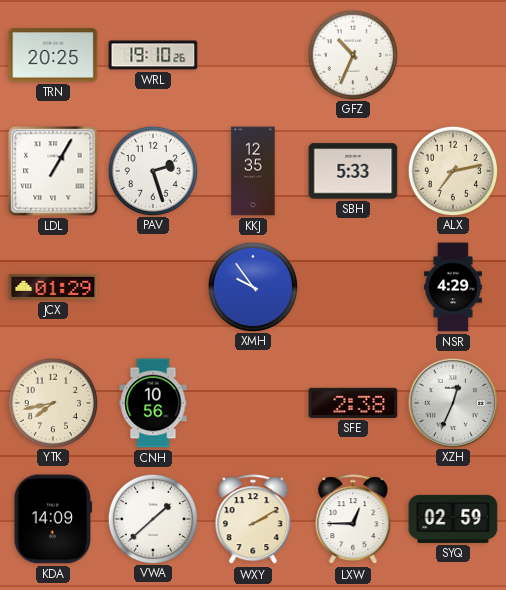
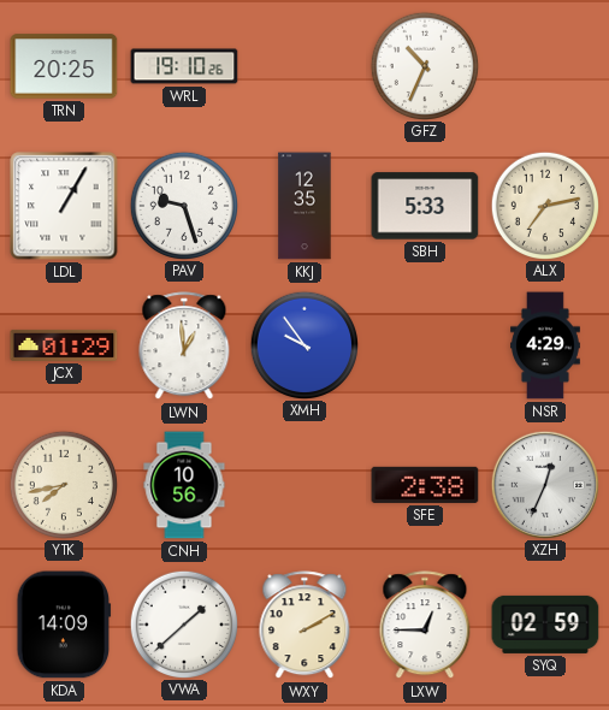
PAV: 2:27 -> 9:27 (183, 205)
LWN: none -> 12:59 (184, 347)
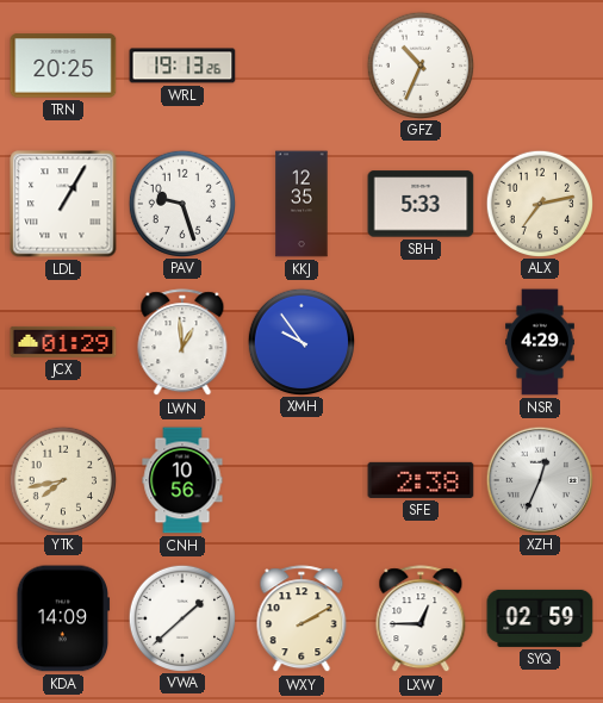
WRL: 19:10 -> 19:13 (182, 66)
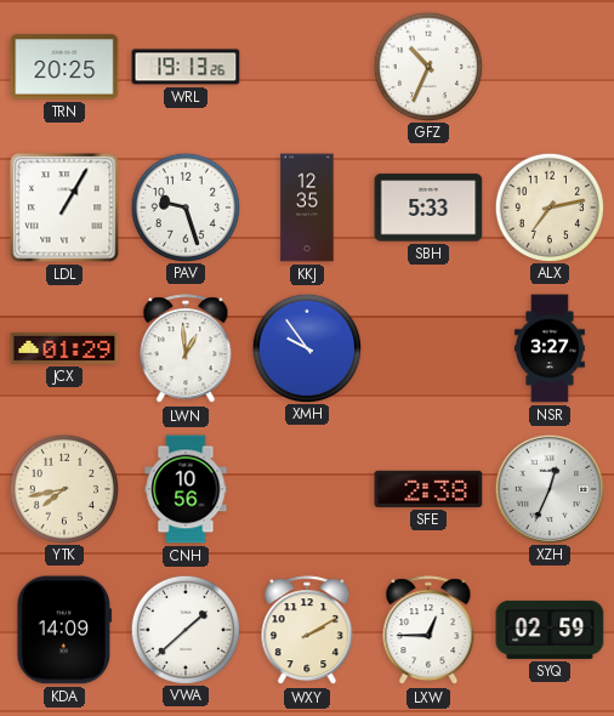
NSR: 4:29 -> 3:27 (551, 348)
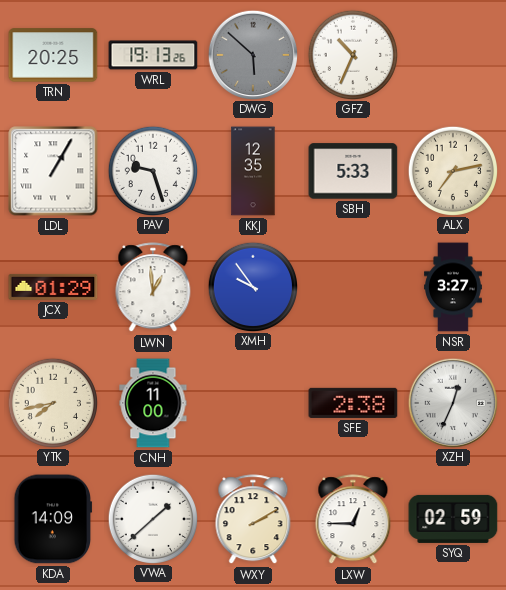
DWG: none -> 5:52 (252, 54)
CNH: 10:56 -> 11:00 (153, 403)
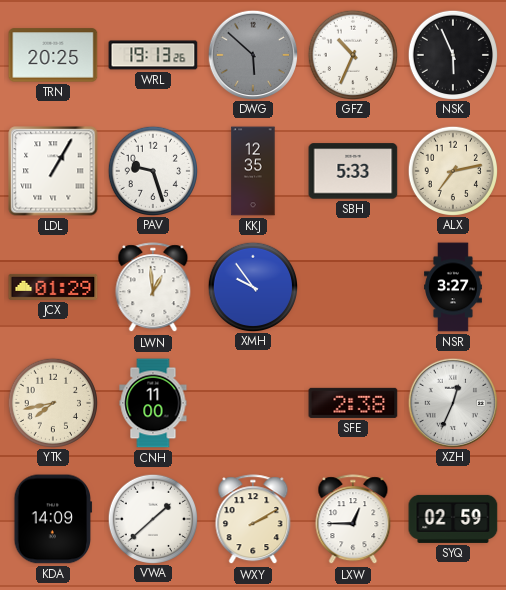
NSK: none -> 5:56 (452, 54)
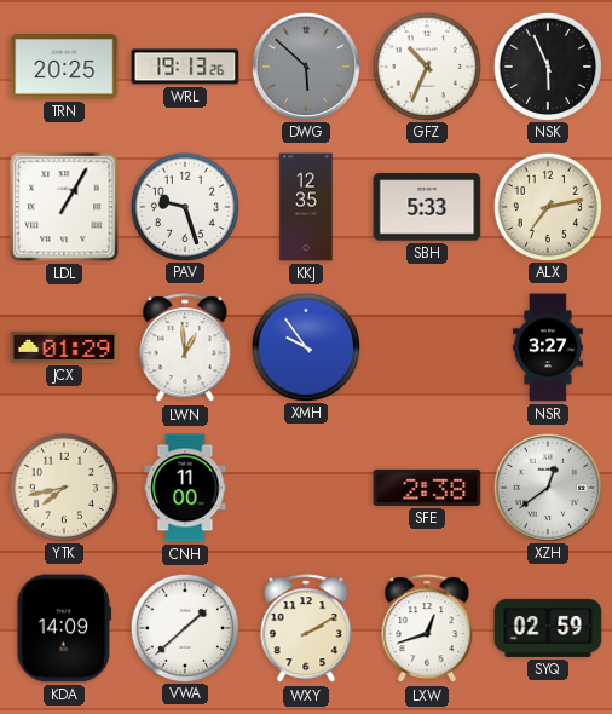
XZH: 12:34 -> 12:39 (547, 486)
LXW: 12:45 -> 12:42 (427, 629)
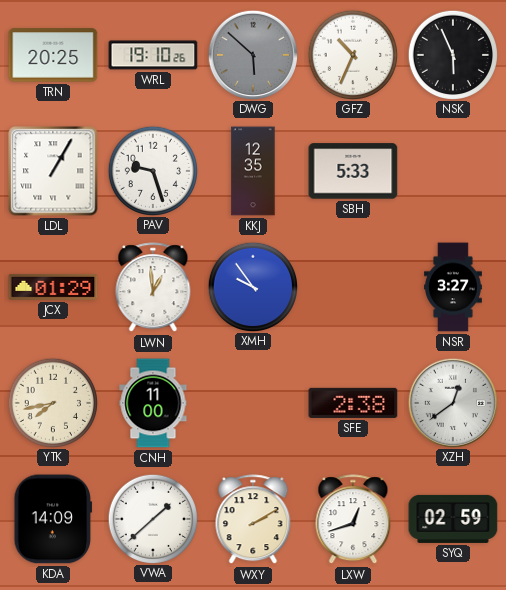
WRL: 19:13 -> 19:10 (153, 55)
ALX: 7:13 -> none (547, 206)
